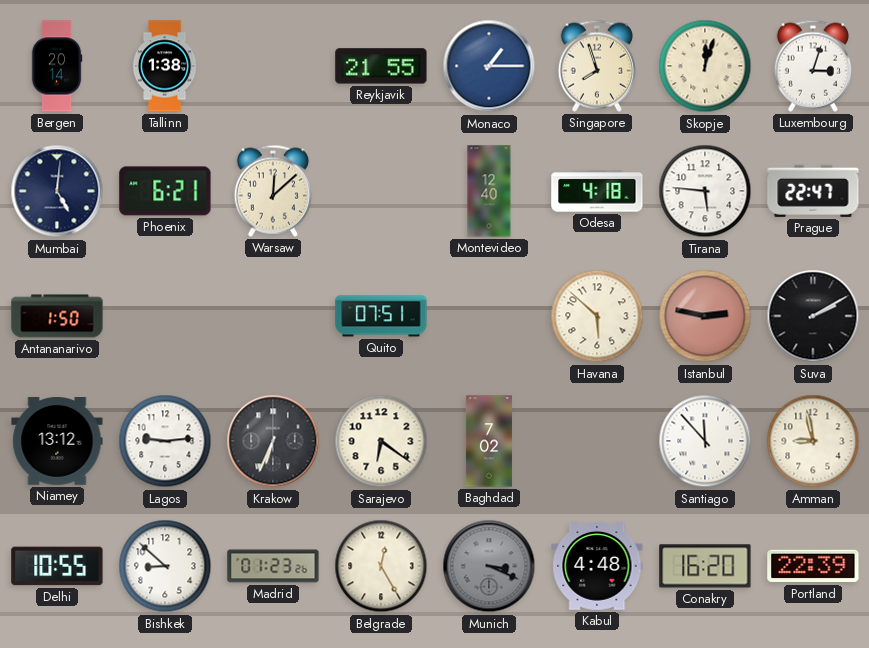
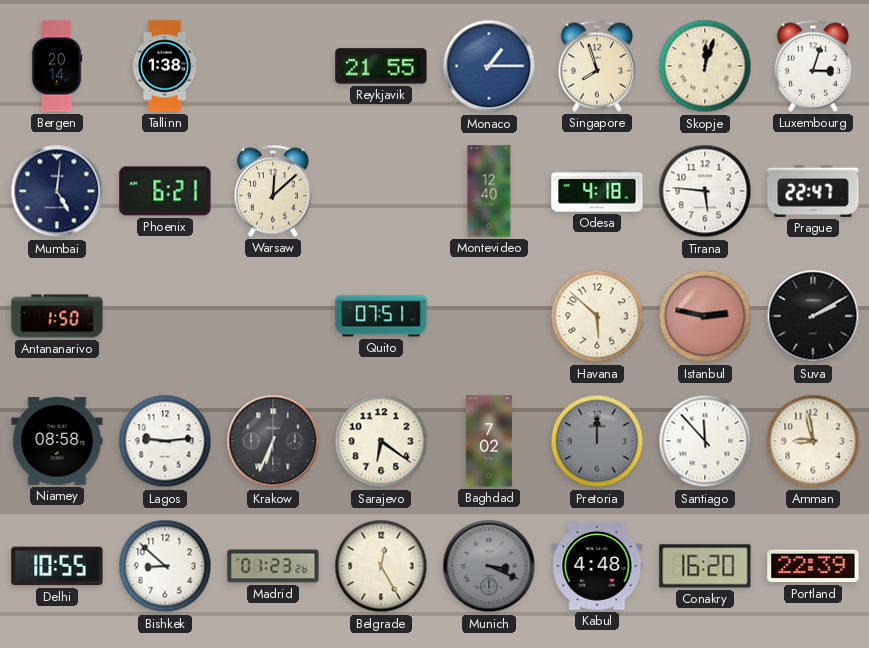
Niamey: 13:12 -> 08:58 (57, 442)
Pretoria: none -> 12:00 (597, 441)
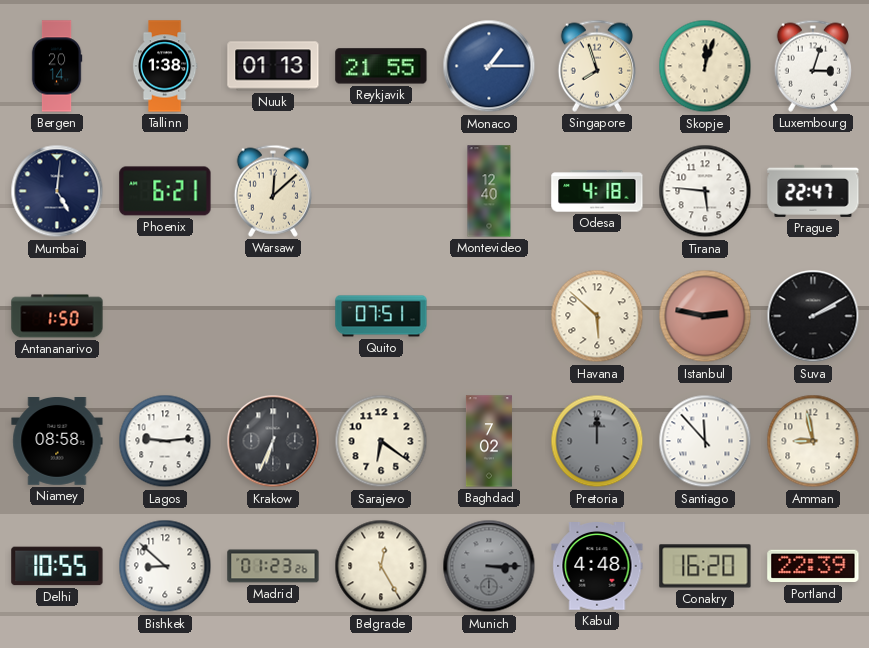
Nuuk: none -> 01:13 (273, 66)
Munich: 3:19 -> 3:15 (489, 566)
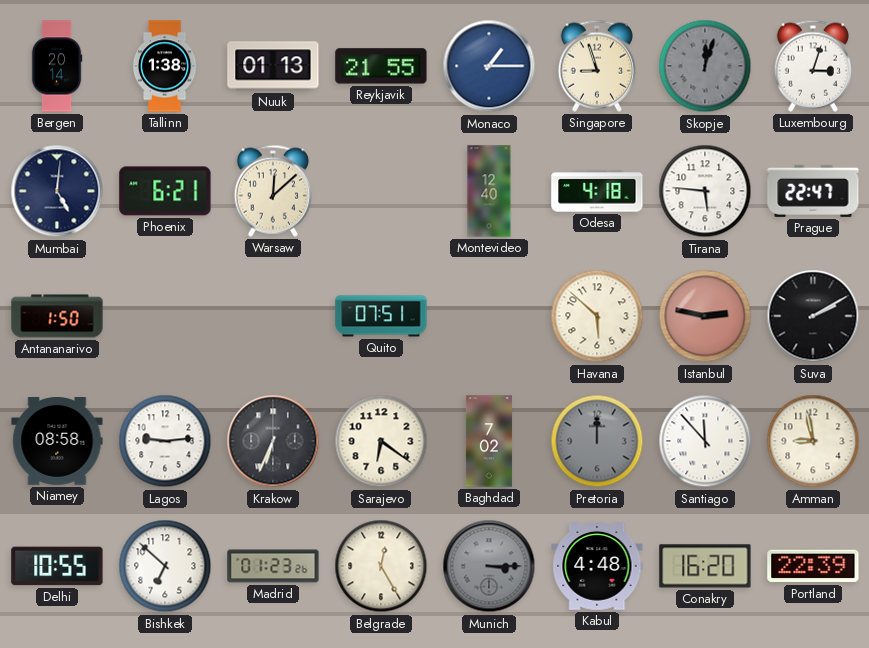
Singapore: 7:57 -> 8:57 (596, 66)
Skopje dial: cream -> grey (705, 66)
Bishkek: 8:52 -> 6:52 (165, 566)
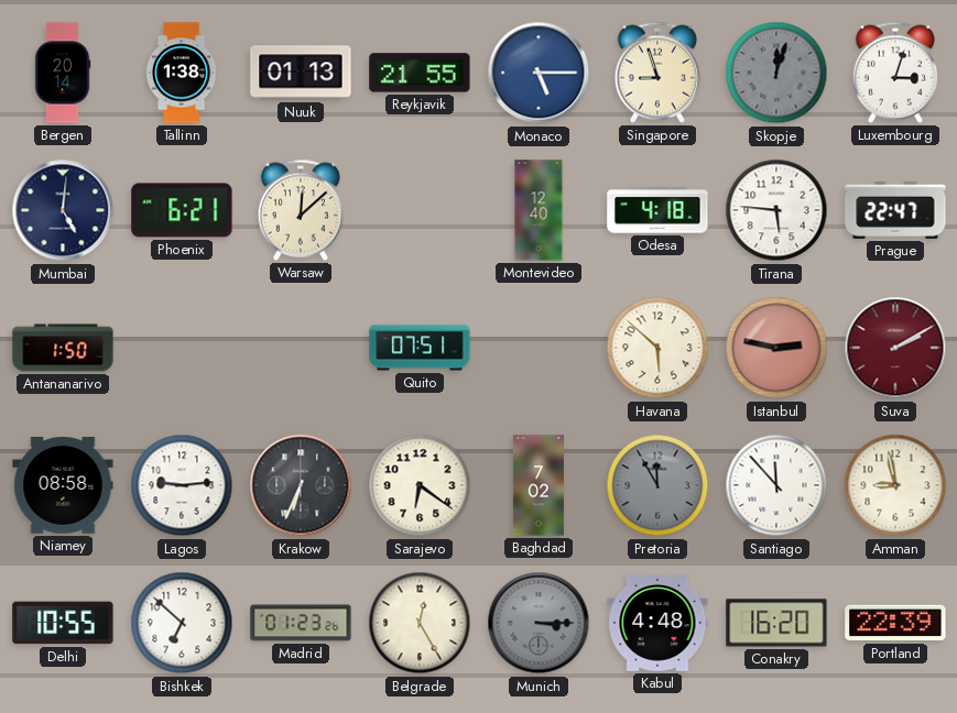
Monaco: 1:15 -> 5:15 (539, 73)
Suva dial: black -> burgundy (895, 348)
Pretoria: 12:00 -> 11:55 (657, 485)
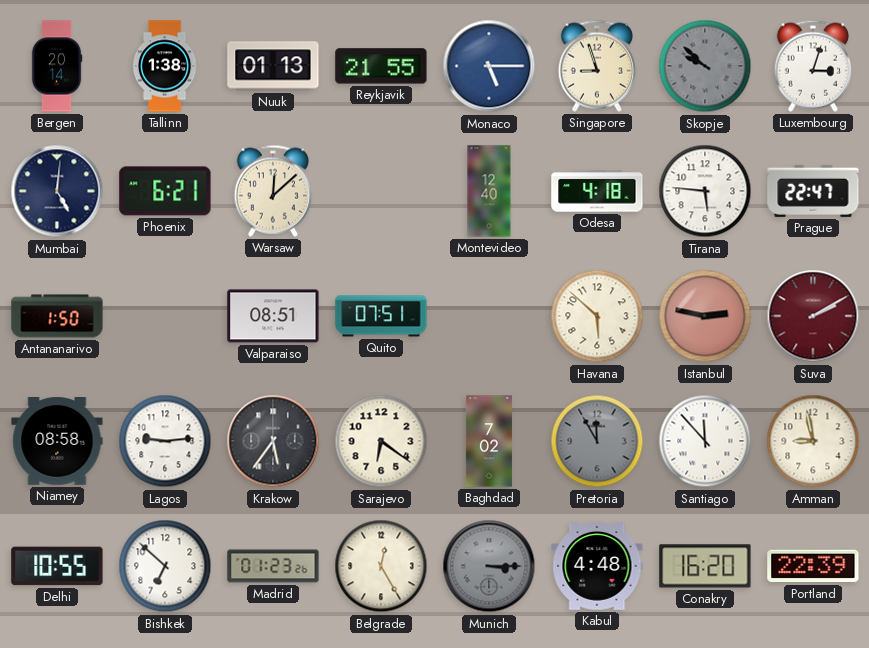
Skopje: 12:03 -> 9:52 (705, 66)
Valparaiso: none -> 08:51 (273, 316)
Krakow: 6:34 -> 5:36 (273, 441)
